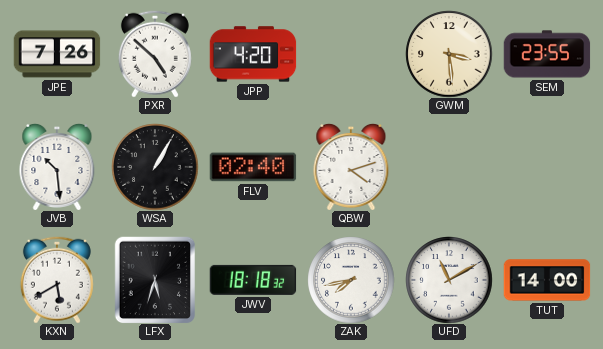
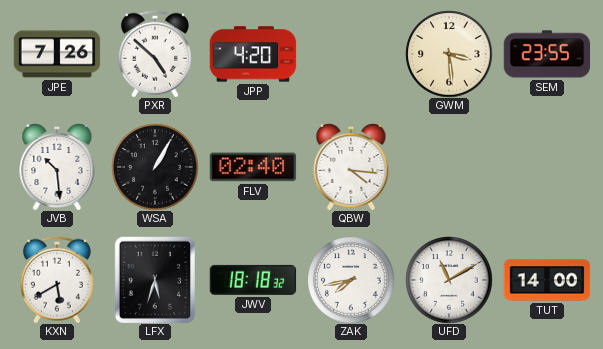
QBW: 4:12 -> 4:16 (351, 167)
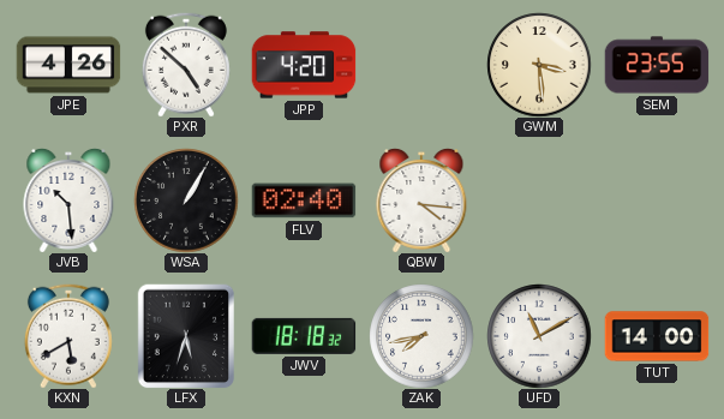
JPE: 7:26 -> 4:26 (68, 65)
